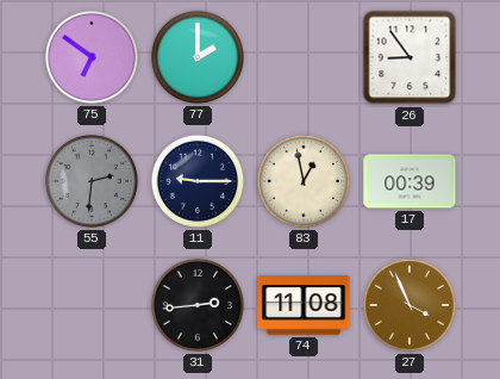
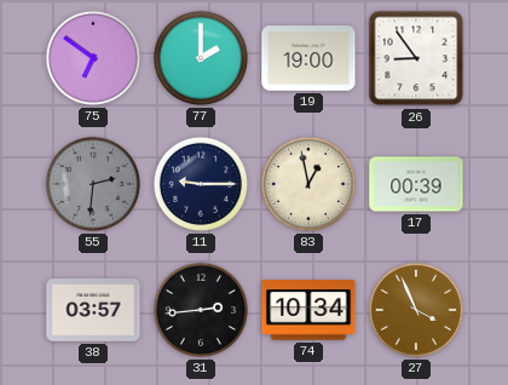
19: none -> 19:00 (308, 58)
38: none -> 03:57 (93, 311)
74: 11:08 -> 10:34 (308, 310)
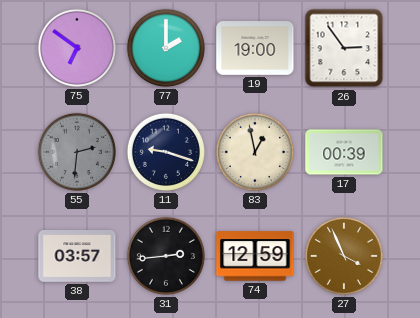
26: 8:54 -> 2:54 (344, 48)
11: 9:15 -> 9:18 (166, 152)
74: 10:34 -> 12:59 (255, 256)
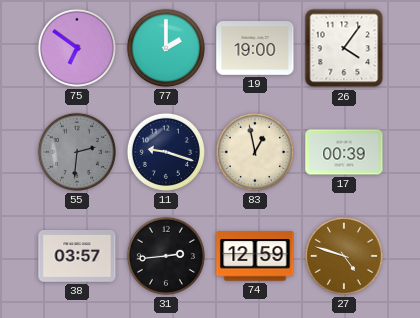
26: 2:54 -> 4:06 (344, 48)
27: 3:56 -> 4:48 (344, 256)
